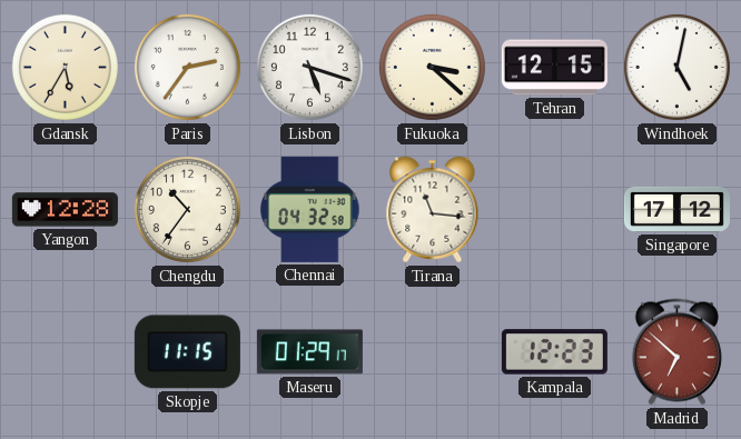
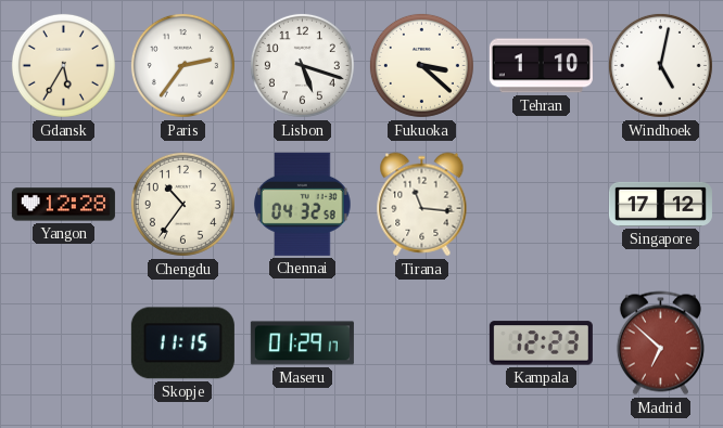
Tehran: 12:15 -> 1:10 (541, 66)
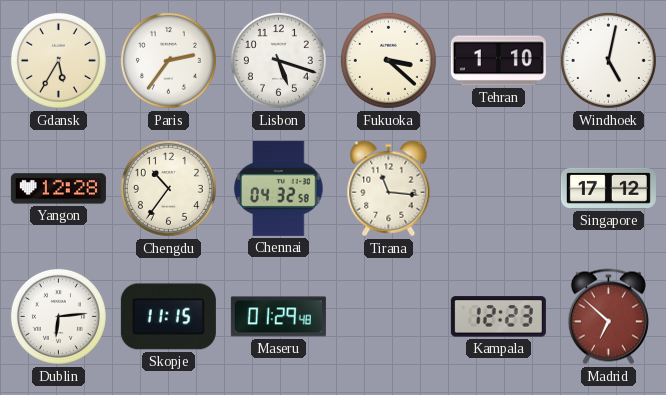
Dublin: none -> 6:14 (58, 316)
Maseru: 01:29:17 -> 01:29:48 (278, 317)
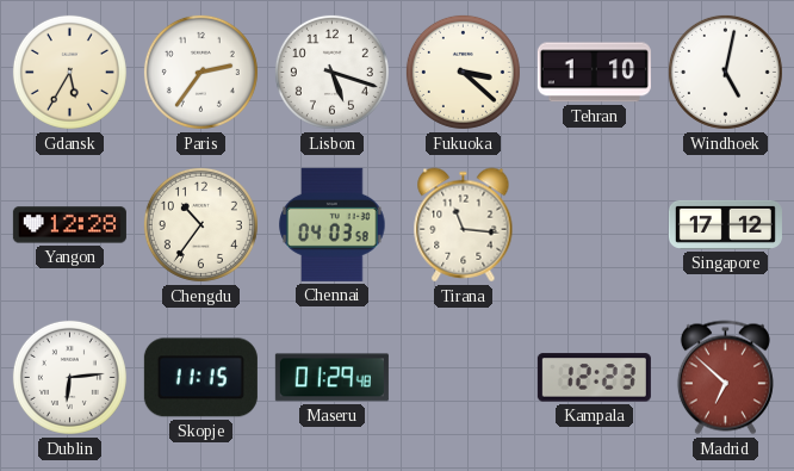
Chennai: 04:32 -> 04:03 (333, 224)
